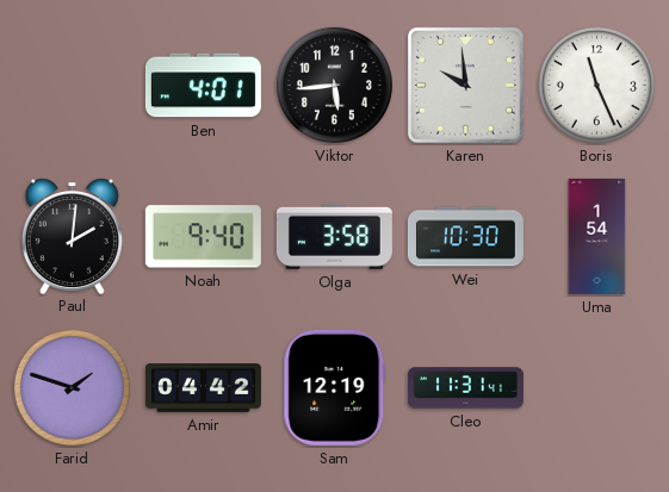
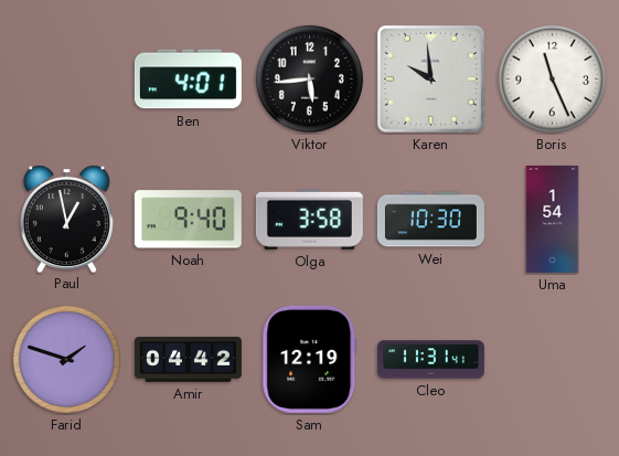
Paul: 2:01 -> 12:58 (66, 219)
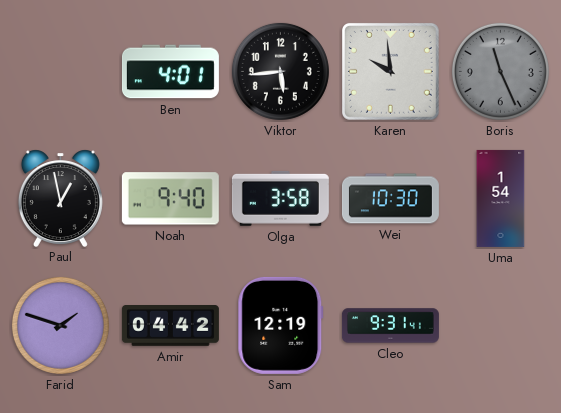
Boris dial: white -> grey (500, 71)
Cleo: 11:31 -> 9:31 (390, 326)
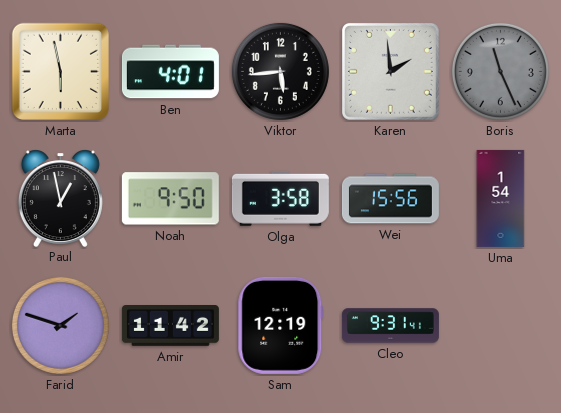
Marta: none -> 5:58 (60, 71)
Karen: 9:59 -> 1:59 (390, 71)
Noah: 9:40 -> 9:50 (170, 199)
Wei: 10:30 -> 15:56 (390, 199)
Amir: 04:42 -> 11:42 (170, 326)
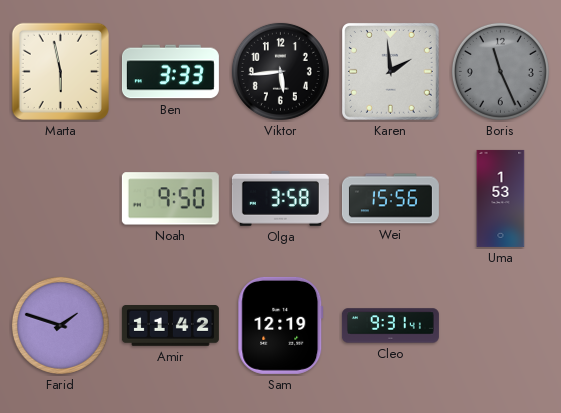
Ben: 4:01 -> 3:33 (170, 72)
Paul: 12:58 -> none (60, 198)
Uma: 1:54 -> 1:53 (501, 198)
